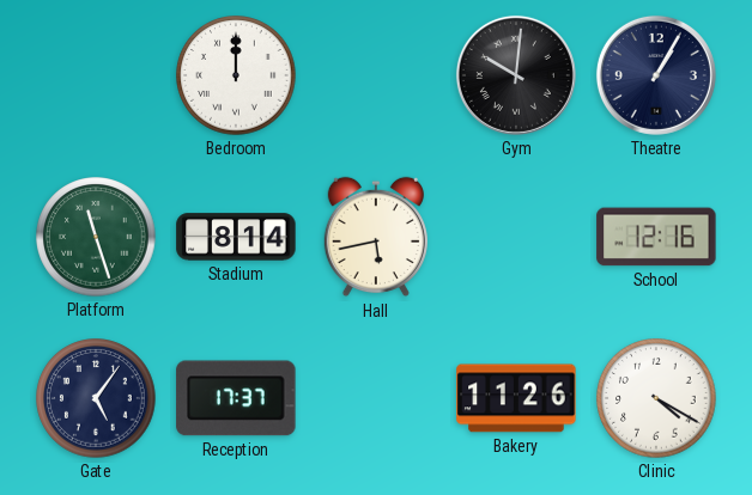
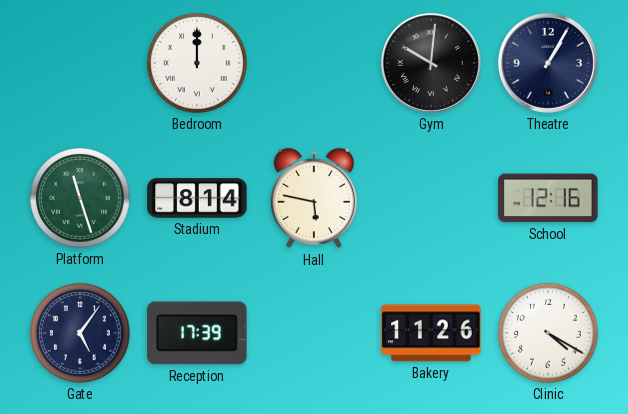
Hall: 5:43 -> 5:47 (314, 198)
Reception: 17:37 -> 17:39 (197, 333)
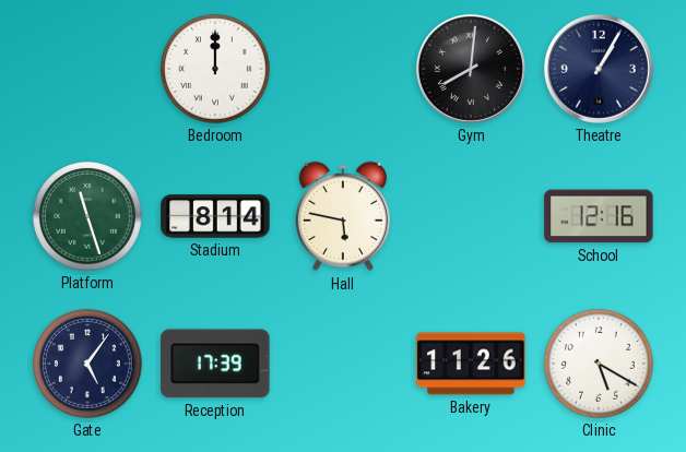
Gym: 10:01 -> 8:01 (471, 69)
Clinic: 4:20 -> 5:20 (599, 364)
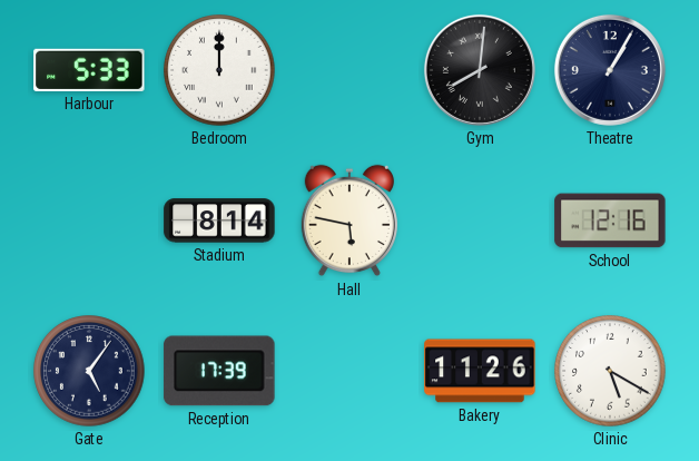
Harbour: none -> 5:33 (89, 70)
Platform: 11:27 -> none (87, 216)
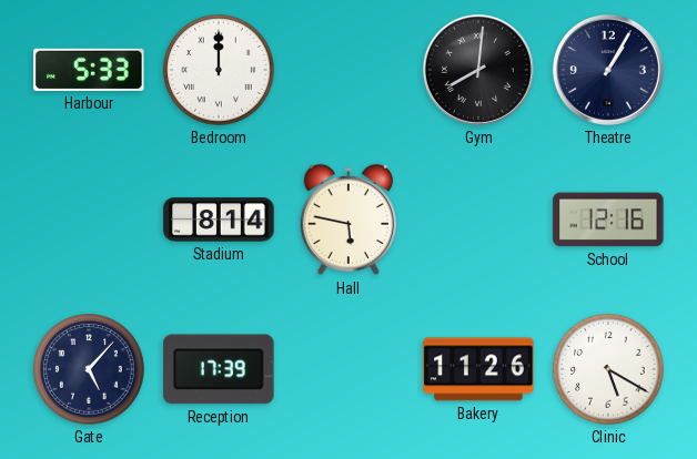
Gate: 5:06 -> 5:07 (89, 369)
